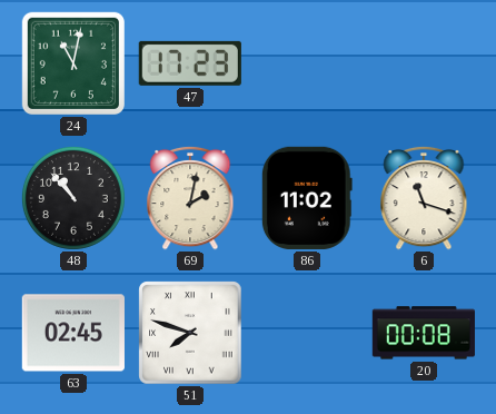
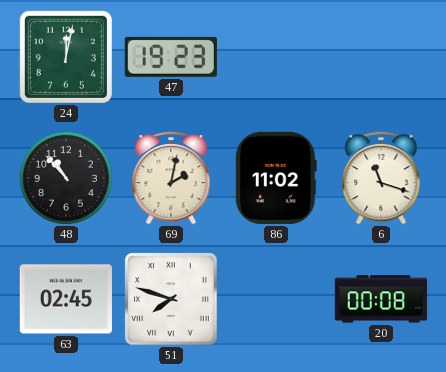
24: 11:02 -> 12:02 (66, 57)
47: 17:23 -> 19:23 (171, 57)
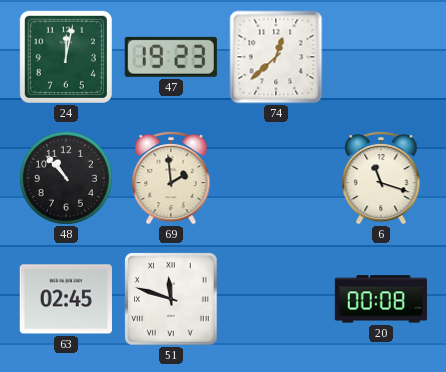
74: none -> 12:38 (276, 57)
69: 2:02 -> 1:59 (171, 178)
86: 11:02 -> none (276, 178)
51: 7:48 -> 11:48 (171, 299)
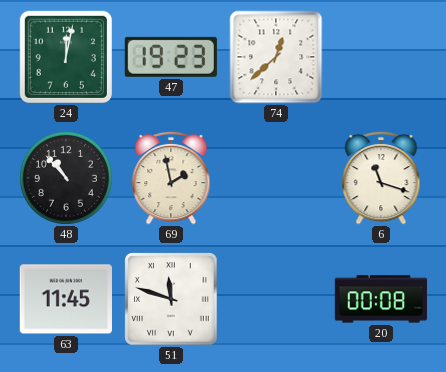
69: 1:59 -> 1:58 (171, 178)
63: 02:45 -> 11:45 (66, 299)
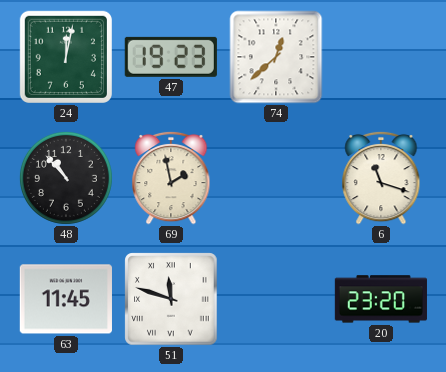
20: 00:08 -> 23:20 (381, 299)
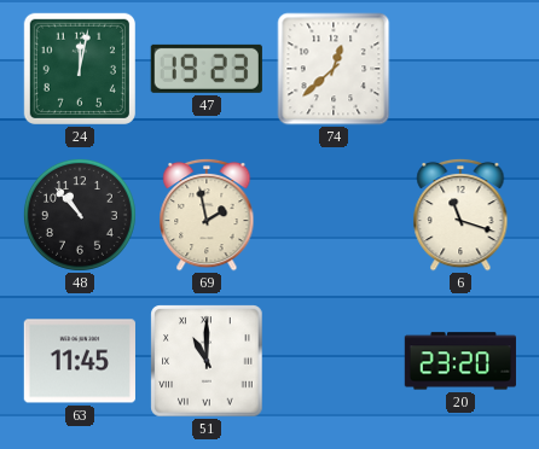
51: 11:48 -> 11:00 (207, 361)
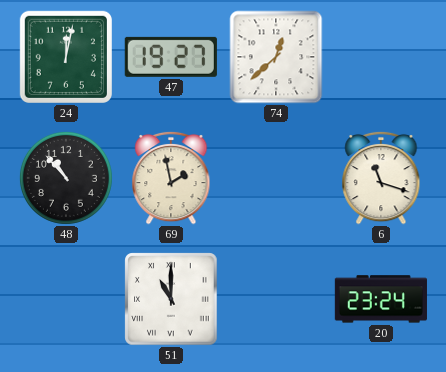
47: 19:23 -> 19:27 (171, 57)
63: 11:45 -> none (80, 361)
20: 23:20 -> 23:24 (381, 299)
